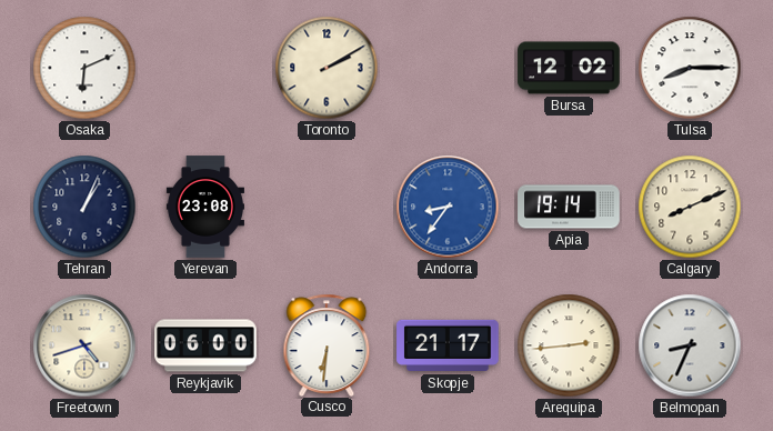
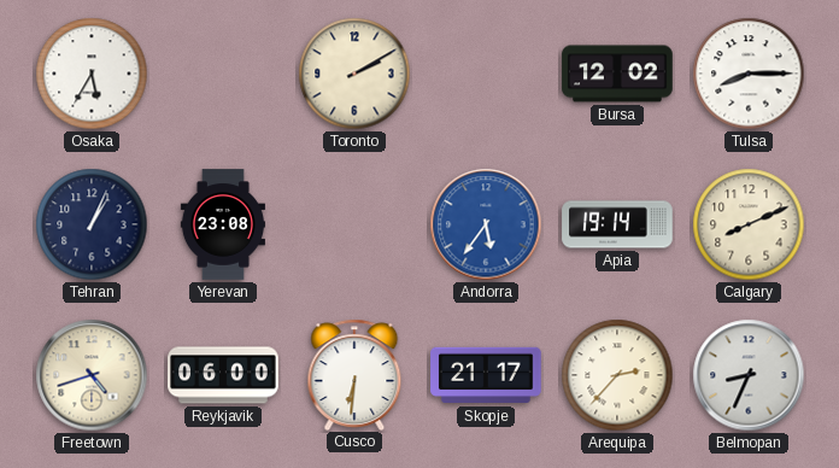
Osaka: 6:11 -> 5:35 (92, 74)
Andorra: 8:36 -> 5:36 (486, 224)
Arequipa: 2:44 -> 2:37 (617, 375)
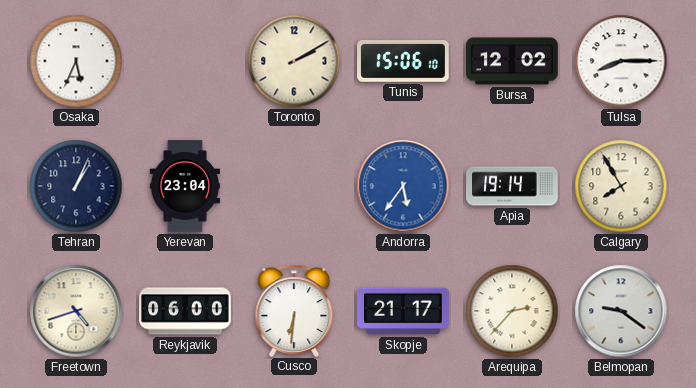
Osaka: 5:35 -> 5:34 (76, 61)
Tunis: none -> 15:06 (403, 61)
Yerevan: 23:08 -> 23:04 (185, 186)
Calgary: 8:11 -> 7:55 (621, 186)
Belmopan: 8:34 -> 9:21 (621, 311)
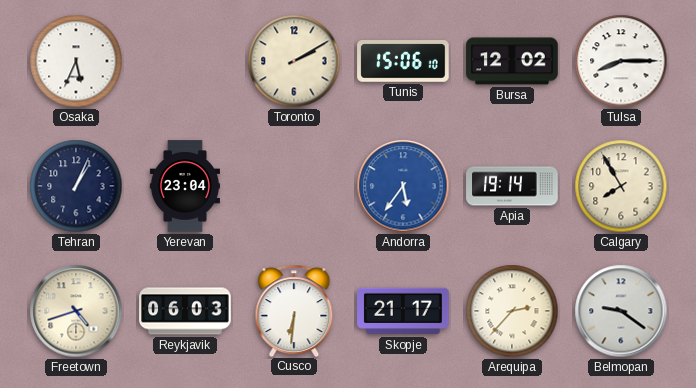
Reykjavik: 06:00 -> 06:03 (185, 311)
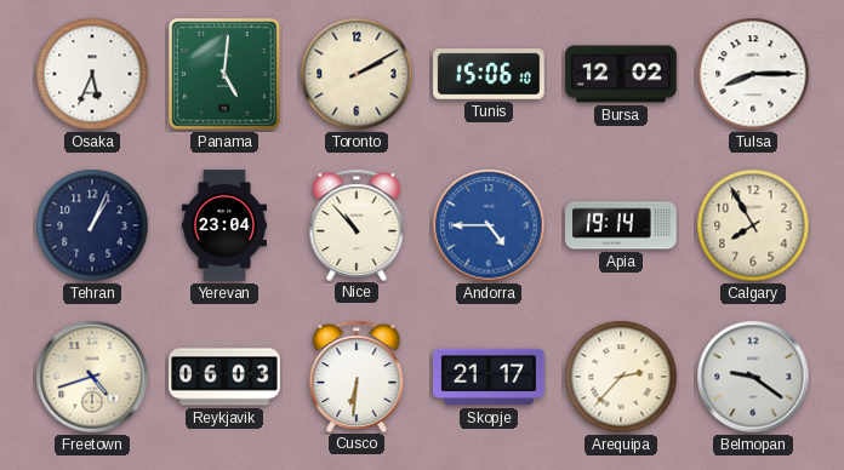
Panama: none -> 5:01 (224, 74)
Nice: none -> 10:53 (357, 224)
Andorra: 5:36 -> 4:45 (489, 225)
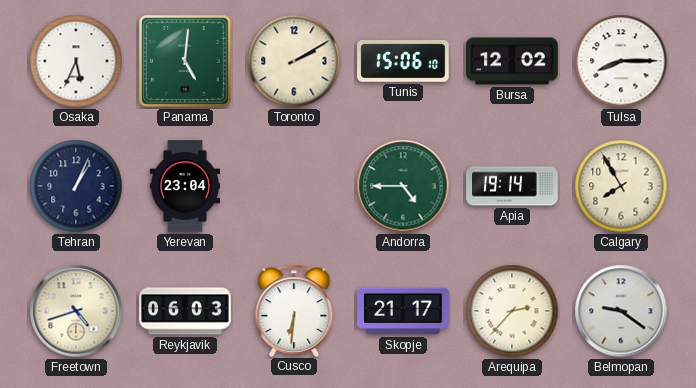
Nice: 10:53 -> none (357, 224)
Andorra dial: blue -> green (403, 186)
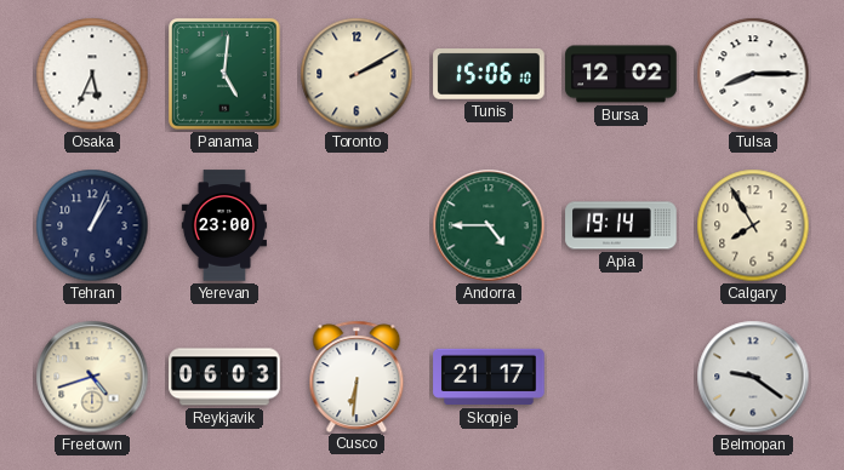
Yerevan: 23:04 -> 23:00 (224, 225)
Arequipa: 2:37 -> none (512, 311)
